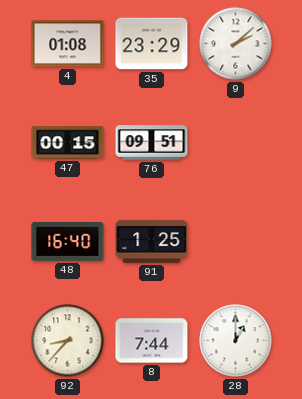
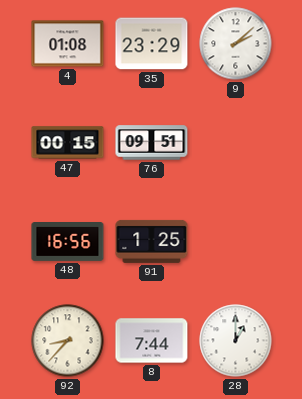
48: 16:40 -> 16:56 (68, 242)
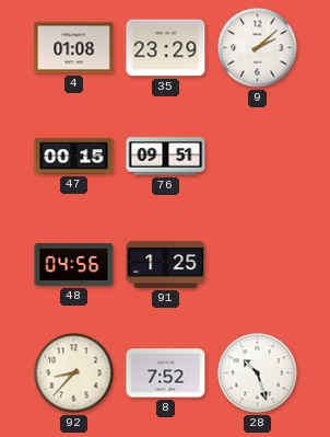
48: 16:56 -> 04:56 (74, 265)
8: 7:44 -> 7:52 (166, 373)
28: 1:00 -> 10:27 (258, 373)
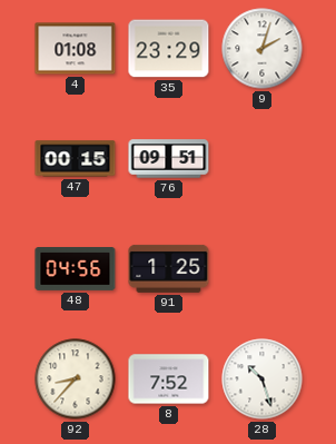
9: 2:08 -> 2:03 (263, 49)
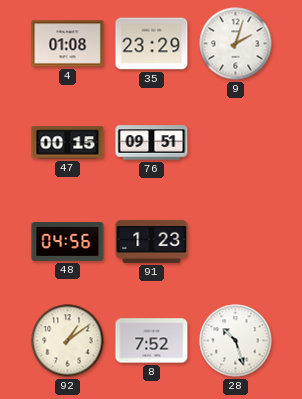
91: 1:25 -> 1:23 (152, 241)
92: 8:37 -> 1:09 (68, 341)
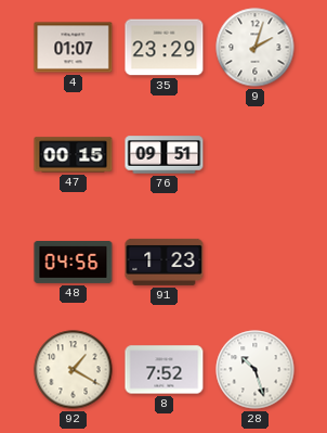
4: 01:08 -> 01:07 (74, 48)
92: 1:09 -> 1:20 (74, 370)
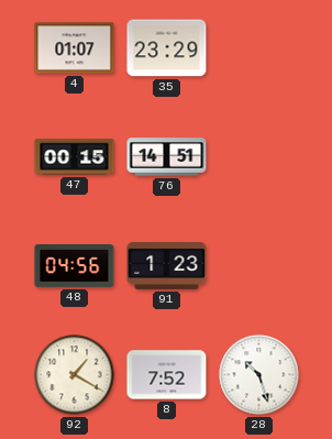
9: 2:03 -> none (256, 48)
76: 09:51 -> 14:51 (167, 157)
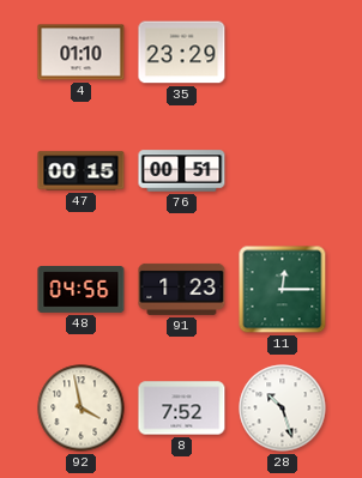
4: 01:07 -> 01:10 (82, 53)
76: 14:51 -> 00:51 (182, 171)
11: none -> 12:15 (283, 290)
92: 1:20 -> 3:58 (82, 409)
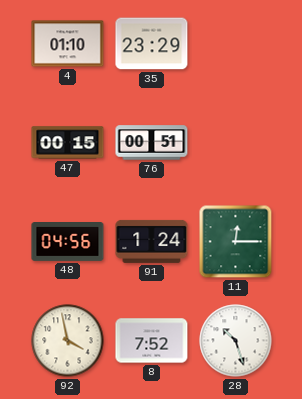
91: 1:23 -> 1:24 (152, 241)
